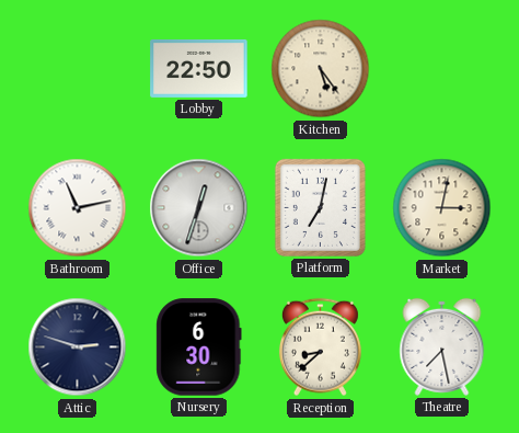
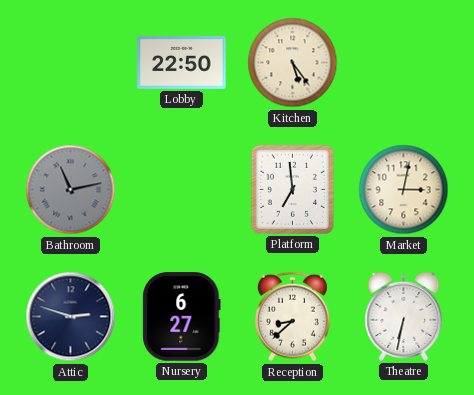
Bathroom dial: white -> grey (71, 190)
Office: 12:33 -> none (199, 208)
Platform: 7:02 -> 6:59 (292, 189)
Nursery: 6:30 -> 6:27 (182, 317)
Theatre: 7:28 -> 6:32 (404, 316)
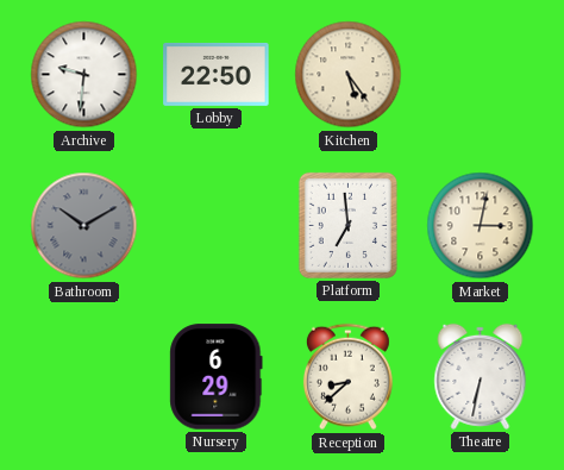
Archive: none -> 9:31 (84, 75)
Bathroom: 11:13 -> 10:10 (84, 226)
Attic: 2:48 -> none (71, 317)
Nursery: 6:27 -> 6:29 (217, 377)
